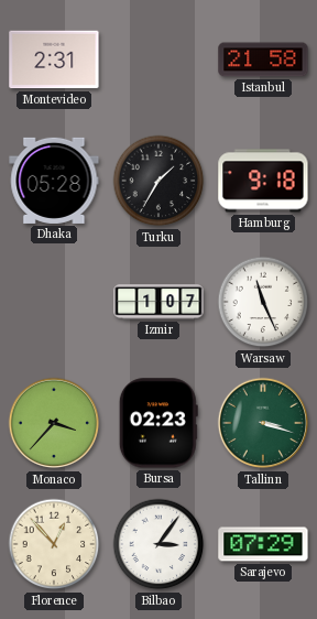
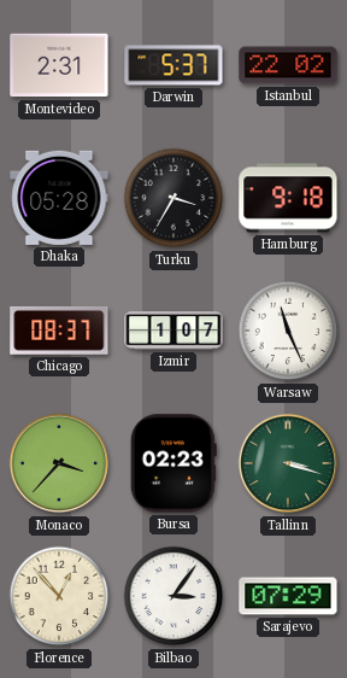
Darwin: none -> 5:37 (173, 65)
Istanbul: 21:58 -> 22:02 (288, 65)
Turku: 1:35 -> 3:35 (173, 198)
Chicago: none -> 08:37 (59, 331)
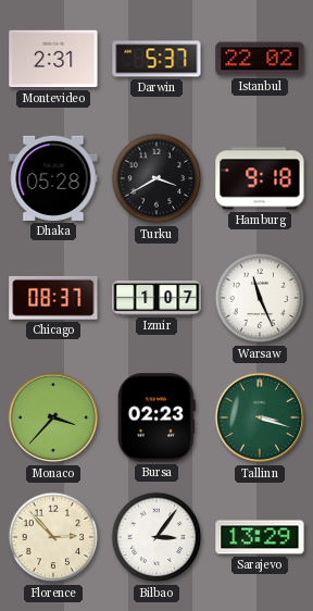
Turku: 3:35 -> 3:40 (156, 178)
Florence: 12:53 -> 2:53 (53, 537)
Sarajevo: 07:29 -> 13:29 (260, 537)
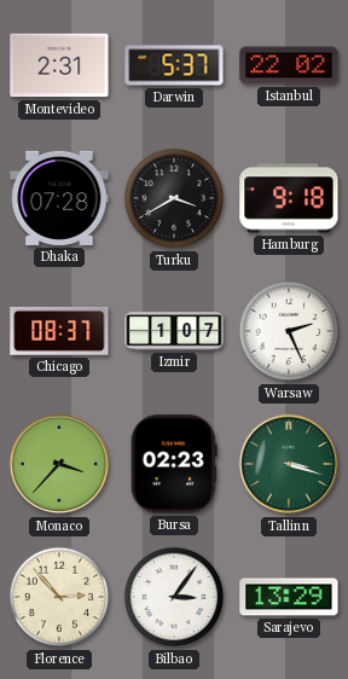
Dhaka: 05:28 -> 07:28 (59, 198)
Warsaw: 11:26 -> 2:26 (289, 331)
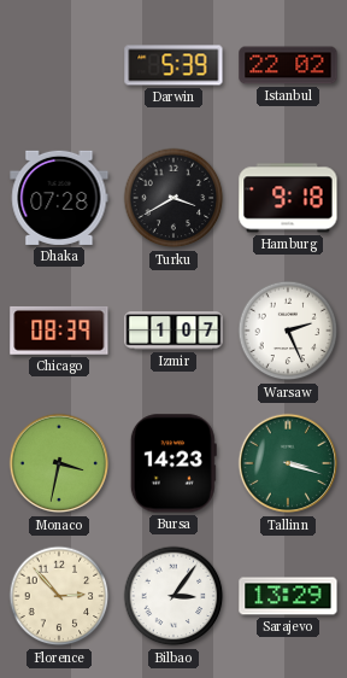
Montevideo: 2:31 -> none (59, 65)
Darwin: 5:37 -> 5:39 (173, 65)
Chicago: 08:37 -> 08:39 (59, 331)
Monaco: 3:37 -> 3:32 (59, 463)
Bursa: 02:23 -> 14:23 (173, 463)
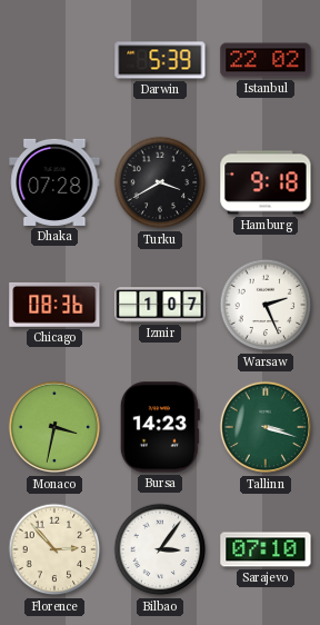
Chicago: 08:39 -> 08:36 (54, 305)
Sarajevo: 13:29 -> 07:10 (266, 549)
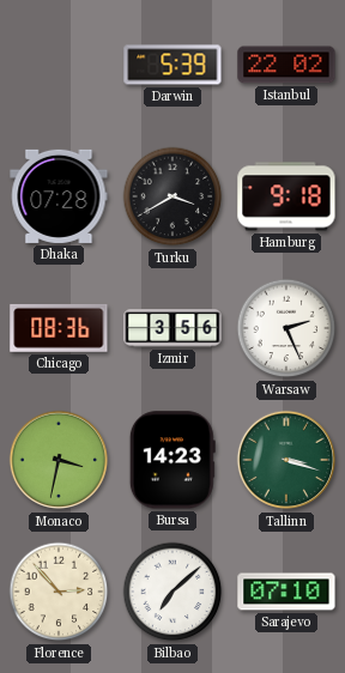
Izmir: 1:07 -> 3:56 (172, 328)
Bilbao: 3:06 -> 7:08 (172, 592)
